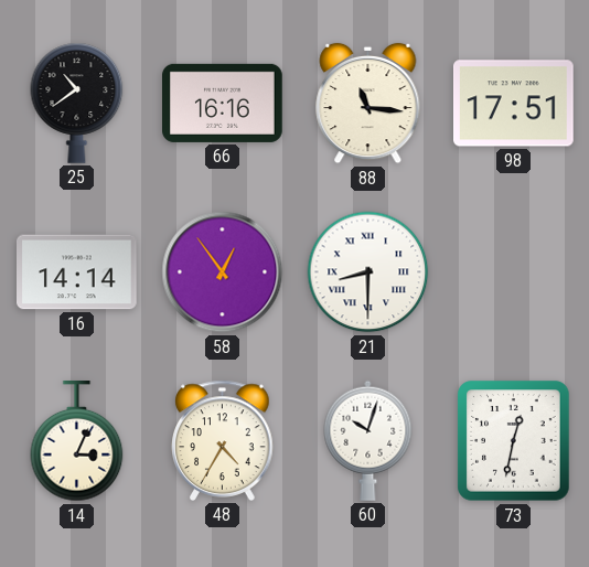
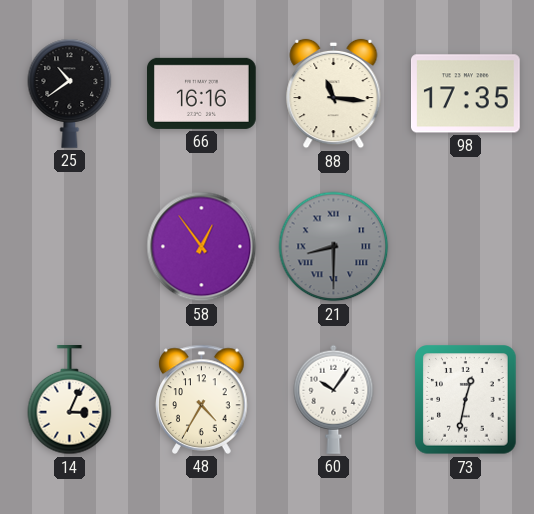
98: 17:51 -> 17:35 (466, 94)
16: 14:14 -> none (77, 272)
21 dial: white -> grey (334, 247)
60: 10:03 -> 10:06 (334, 399)
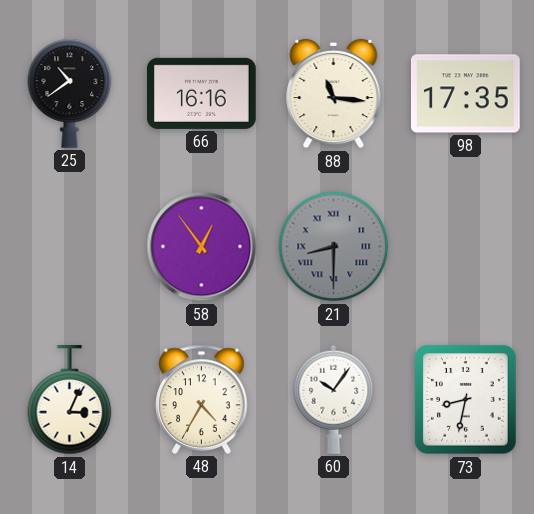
73: 12:32 -> 8:32 (466, 400)
